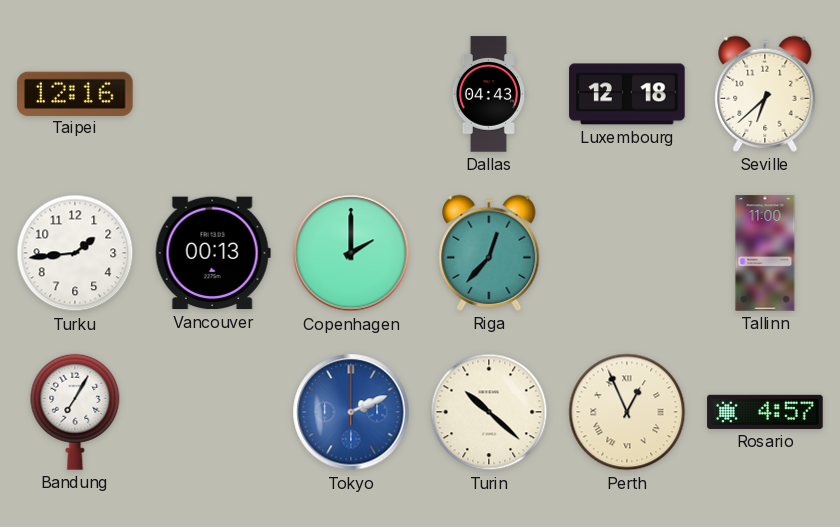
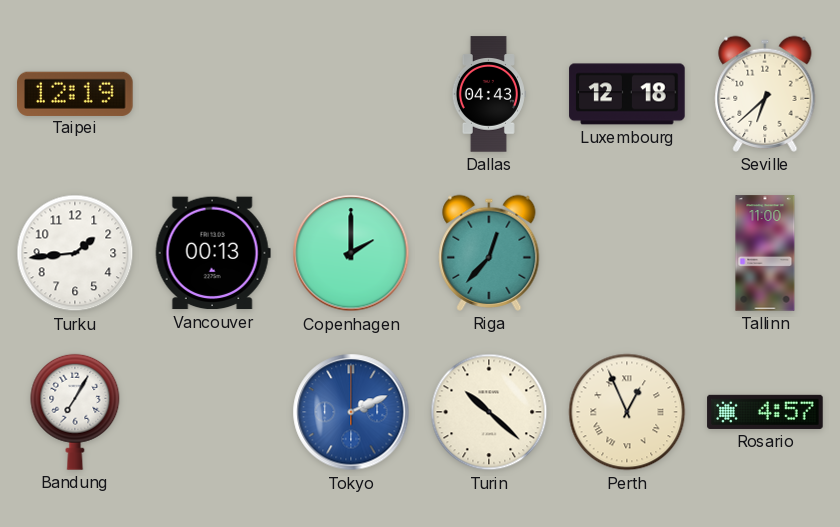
Taipei: 12:16 -> 12:19 (75, 93)
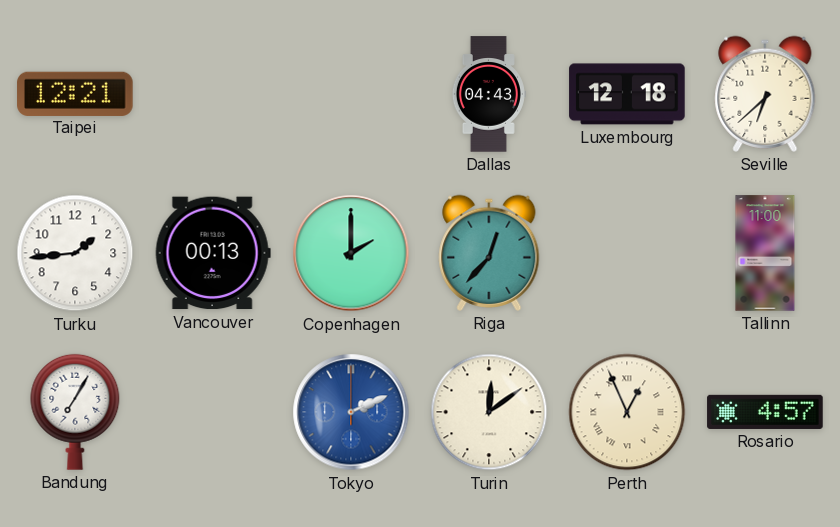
Taipei: 12:19 -> 12:21 (75, 93)
Turin: 10:22 -> 12:09 (489, 412)
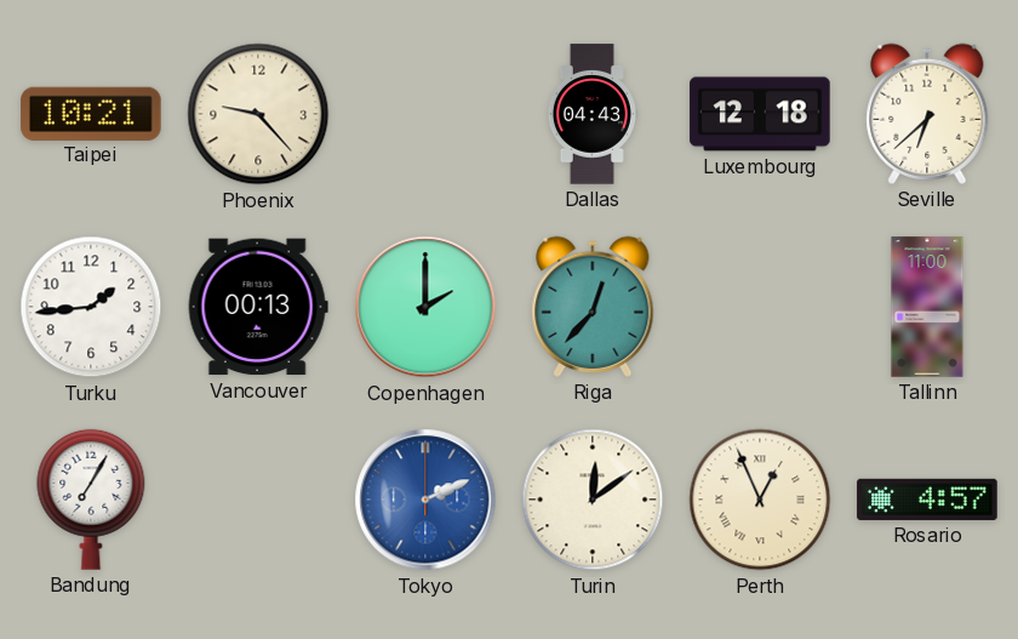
Taipei: 12:21 -> 10:21 (91, 113)
Phoenix: none -> 9:23 (258, 114)
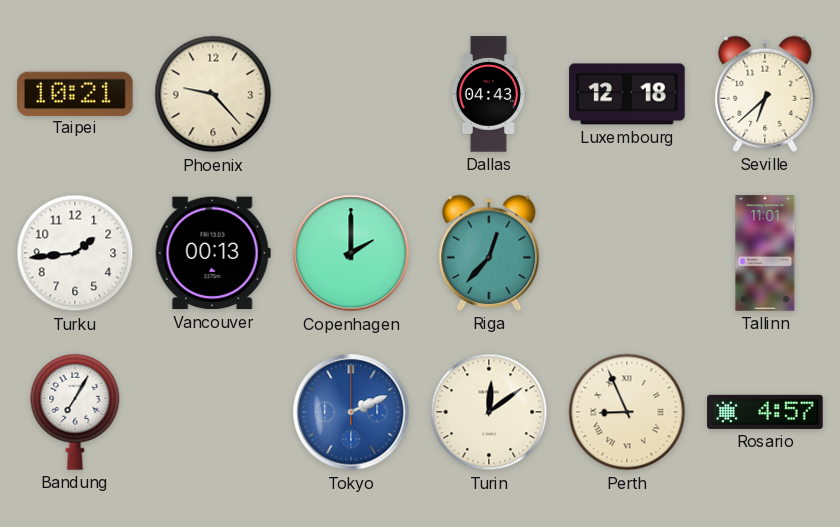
Tallinn: 11:00 -> 11:01 (765, 253)
Perth: 12:56 -> 8:56 (627, 412)
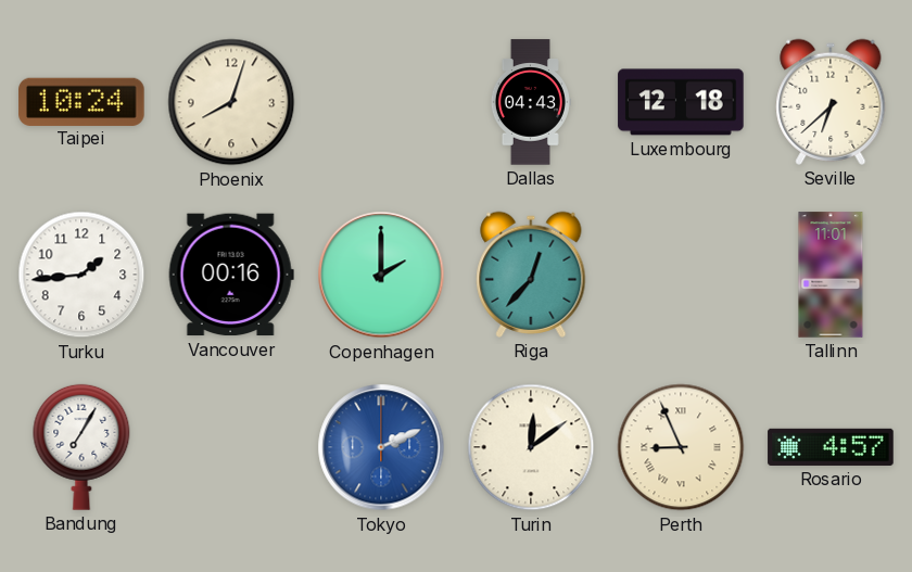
Taipei: 10:21 -> 10:24 (81, 101)
Phoenix: 9:23 -> 8:03 (231, 102)
Vancouver: 00:13 -> 00:16 (231, 275)
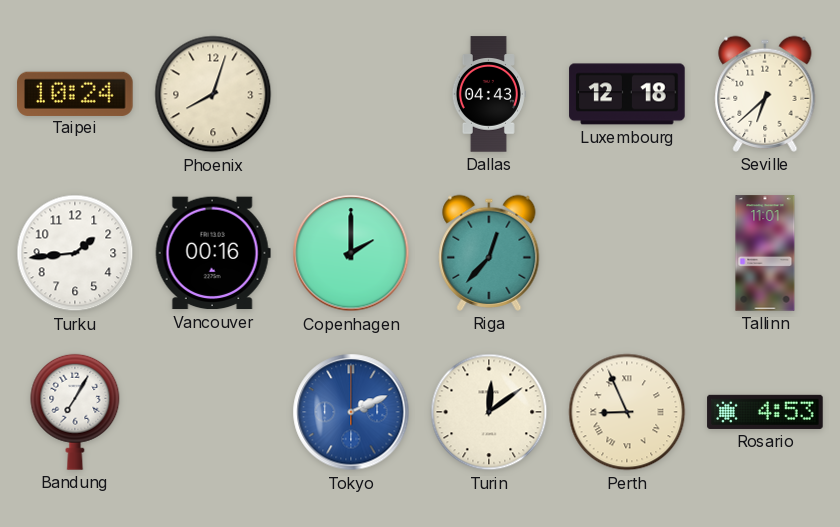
Rosario: 4:57 -> 4:53 (765, 412)
